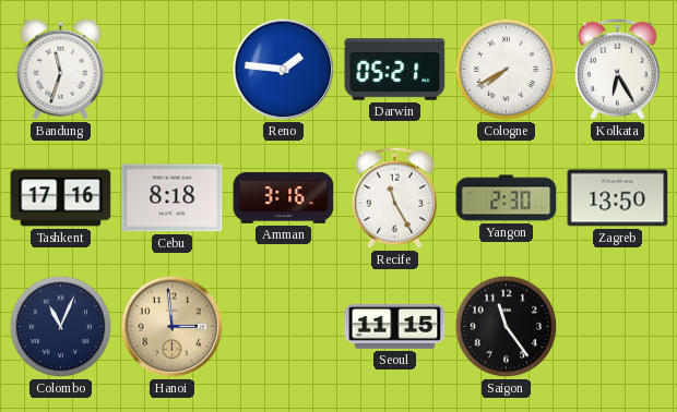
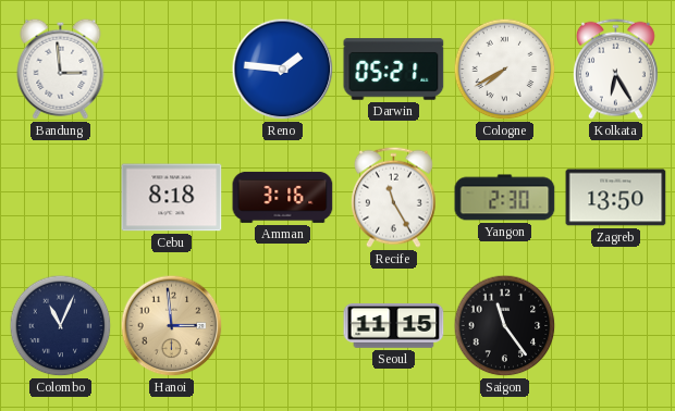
Bandung: 11:33 -> 2:59 (61, 68)
Tashkent: 17:16 -> none (61, 198)
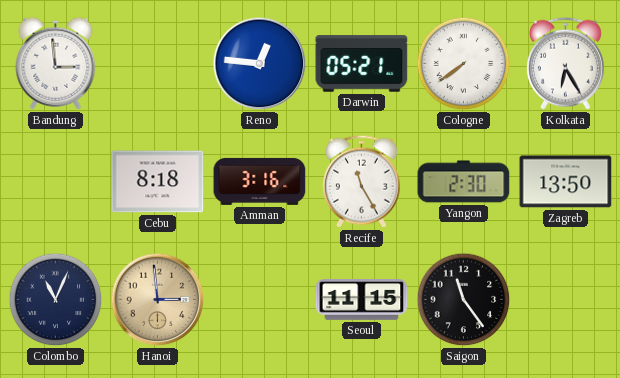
Reno: 1:46 -> 12:46 (260, 64)
Cologne: 7:40 -> 7:39 (464, 64)
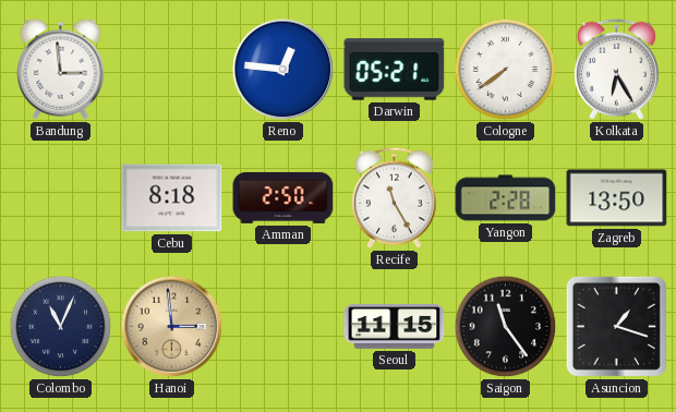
Amman: 3:16 -> 2:50 (283, 197)
Yangon: 2:30 -> 2:28 (506, 198)
Asuncion: none -> 1:18 (616, 326)
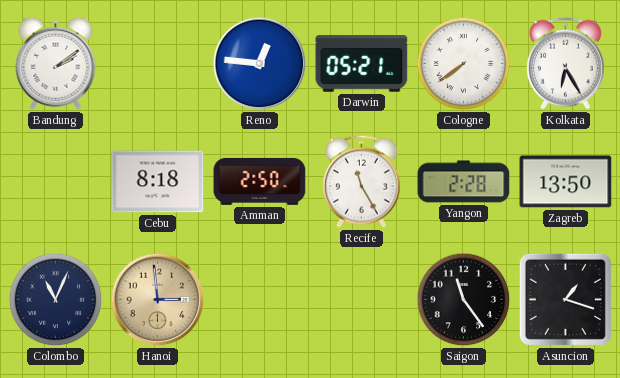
Bandung: 2:59 -> 2:09 (56, 63)
Seoul: 11:15 -> none (395, 327)
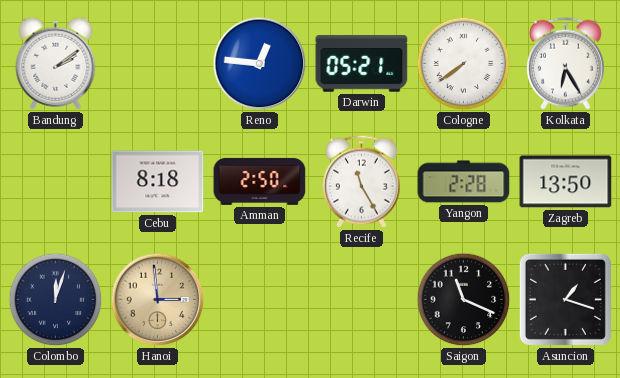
Colombo: 11:04 -> 12:03 (56, 300)
Saigon: 11:24 -> 11:19 (464, 300)
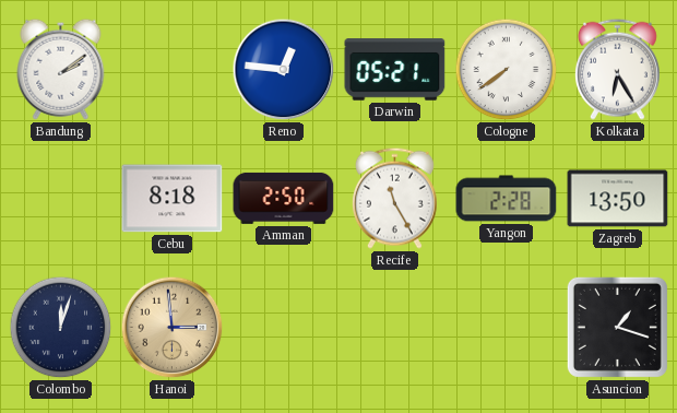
Saigon: 11:19 -> none (464, 300)
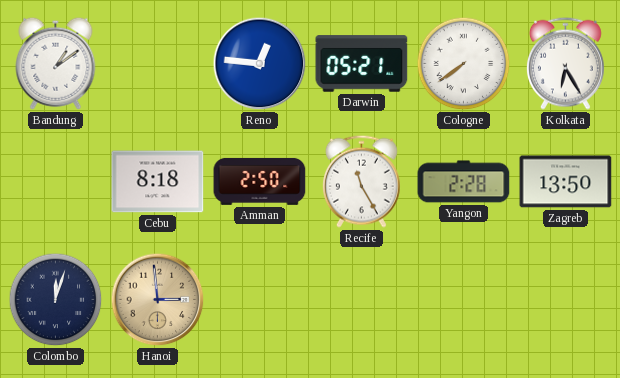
Bandung: 2:09 -> 1:09 (56, 63)
Asuncion: 1:18 -> none (617, 327)
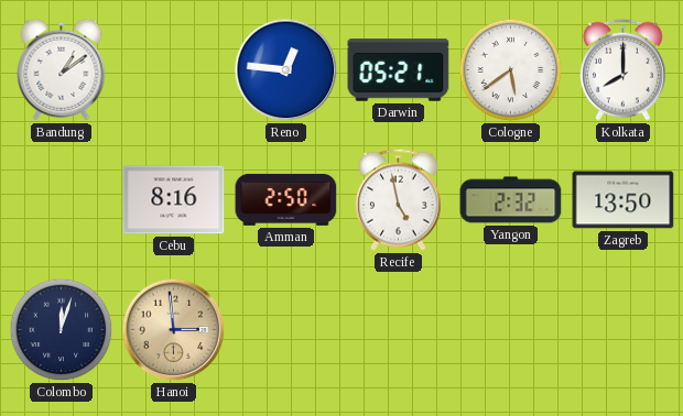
Cologne: 7:39 -> 5:39 (511, 70)
Kolkata: 6:25 -> 8:00 (622, 69)
Cebu: 8:18 -> 8:16 (174, 200)
Recife: 11:25 -> 4:58 (398, 199)
Yangon: 2:28 -> 2:32 (511, 200)
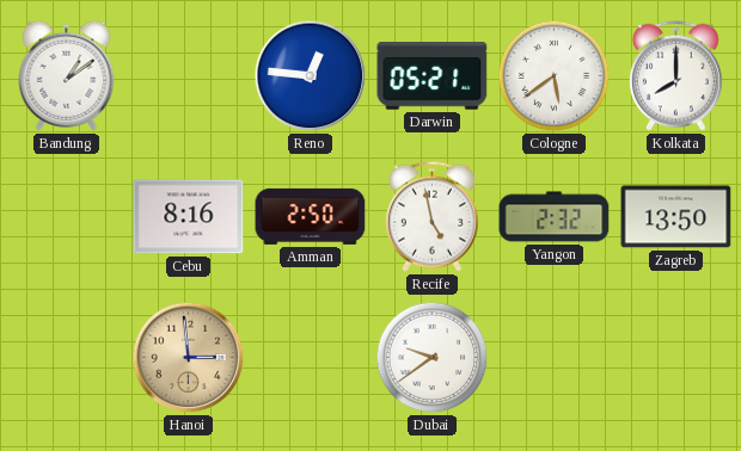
Colombo: 12:03 -> none (62, 330)
Dubai: none -> 9:39 (433, 358)
